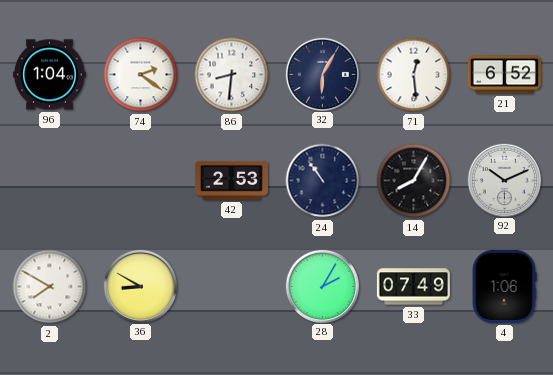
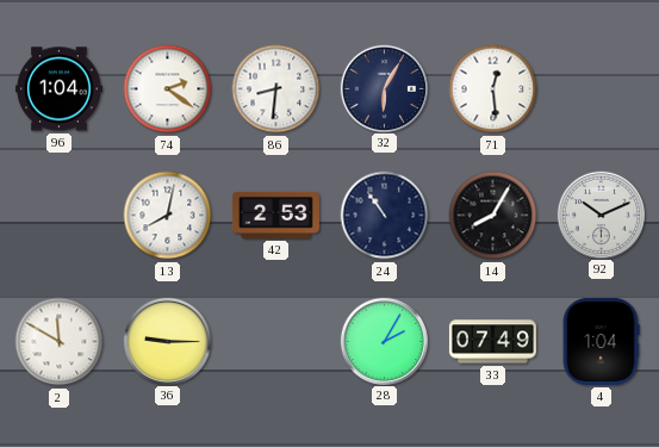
21: 6:52 -> none (504, 75)
13: none -> 8:02 (168, 216)
2: 7:50 -> 11:50 (60, 342)
36: 8:50 -> 9:15 (167, 341)
4: 1:06 -> 1:04 (601, 341)
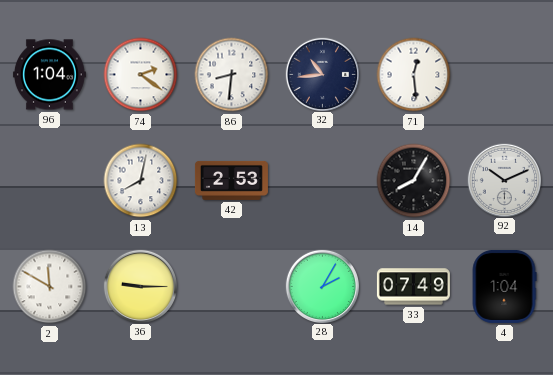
32: 6:05 -> 10:44 (322, 74)
24: 10:54 -> none (385, 216)
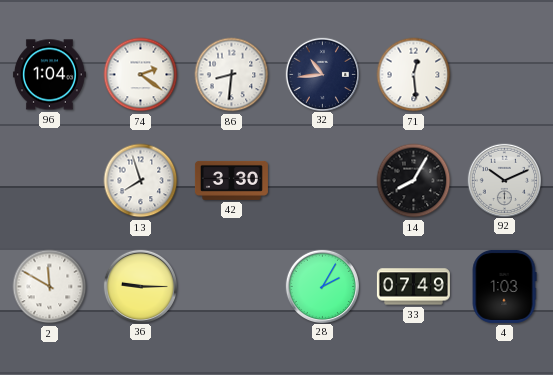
13: 8:02 -> 7:57 (141, 181)
42: 2:53 -> 3:30 (231, 180)
4: 1:04 -> 1:03 (504, 286)
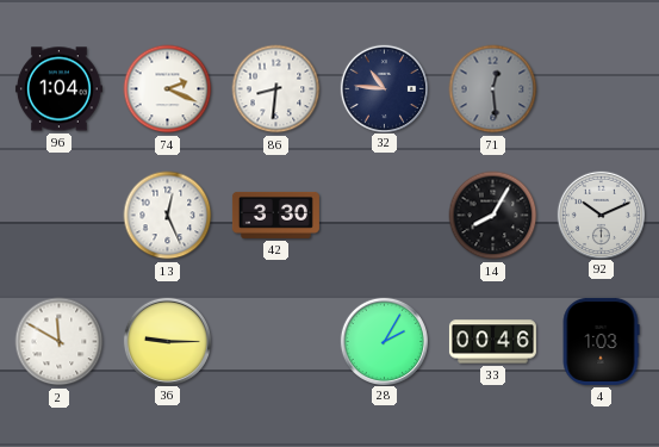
74: 2:21 -> 2:19 (168, 89)
32: 10:44 -> 10:46 (384, 88)
71 dial: white -> grey (493, 89)
13: 7:57 -> 12:26 (168, 216)
33: 07:49 -> 00:46 (492, 342)
